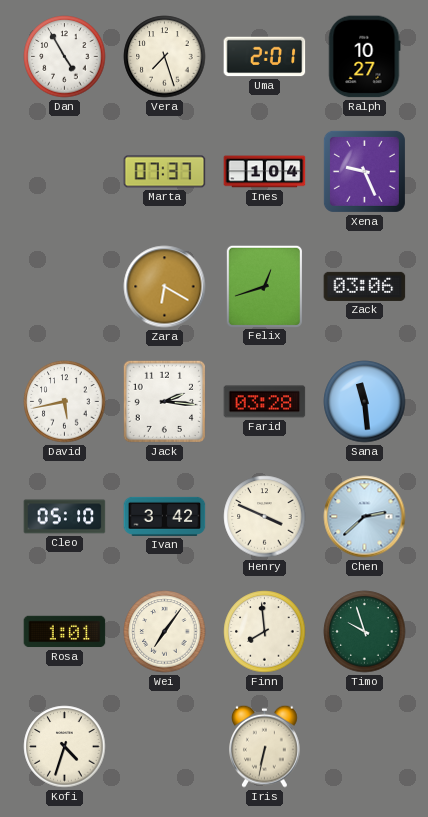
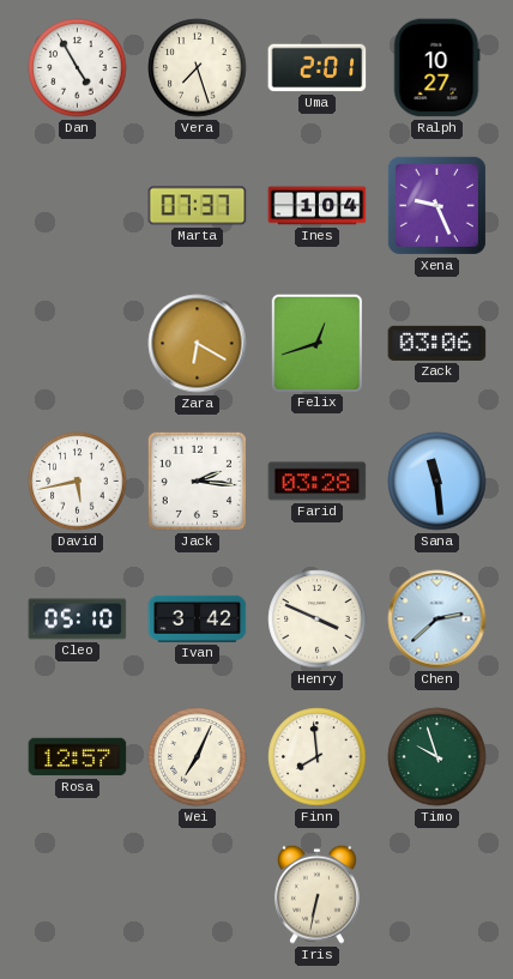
Rosa: 1:01 -> 12:57 (78, 757)
Wei: 7:06 -> 7:04 (198, 757)
Kofi: 4:33 -> none (65, 747)
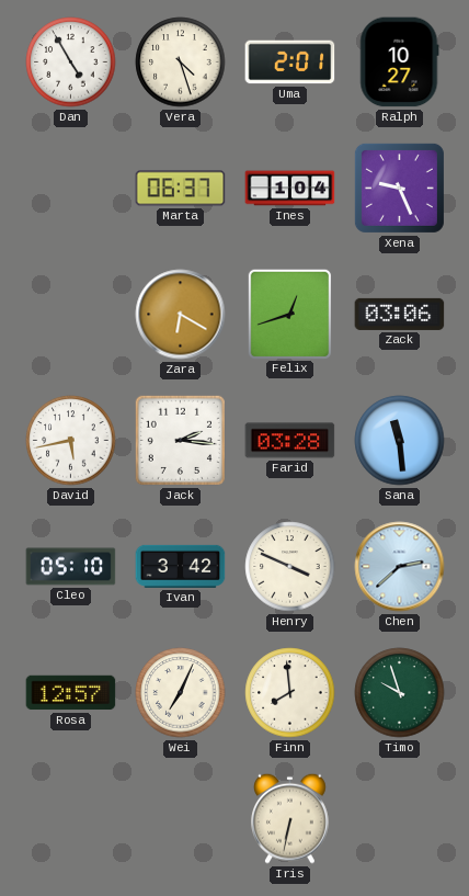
Vera: 7:27 -> 4:27 (181, 63)
Marta: 07:37 -> 06:37 (181, 189)
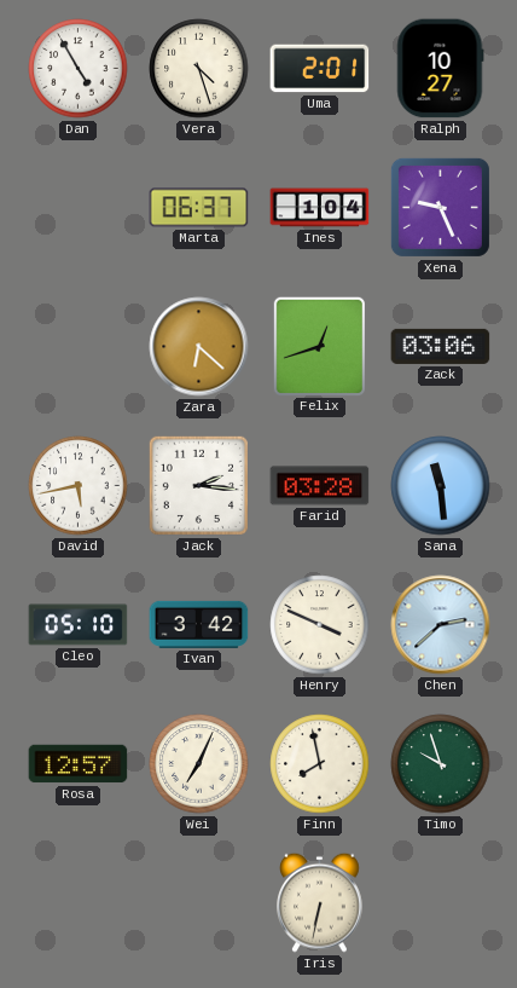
Zara: 6:20 -> 6:22 (199, 347)
Finn: 7:59 -> 7:58 (320, 764)
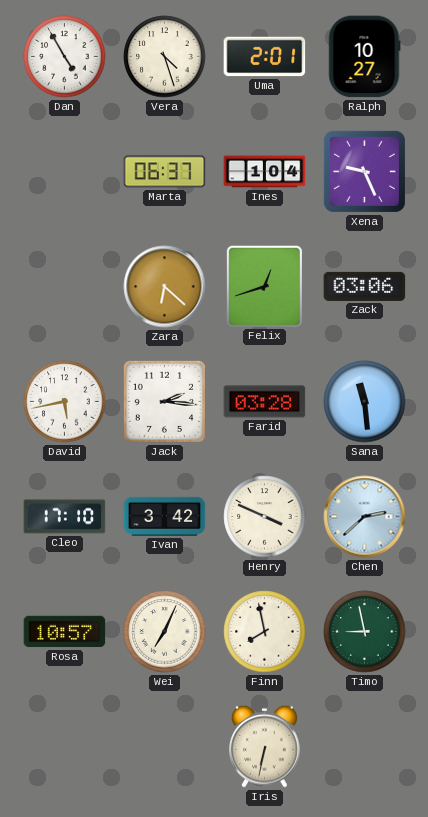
Cleo: 05:10 -> 17:10 (65, 517)
Rosa: 12:57 -> 10:57 (65, 632)
Timo: 9:57 -> 8:58 (365, 632)
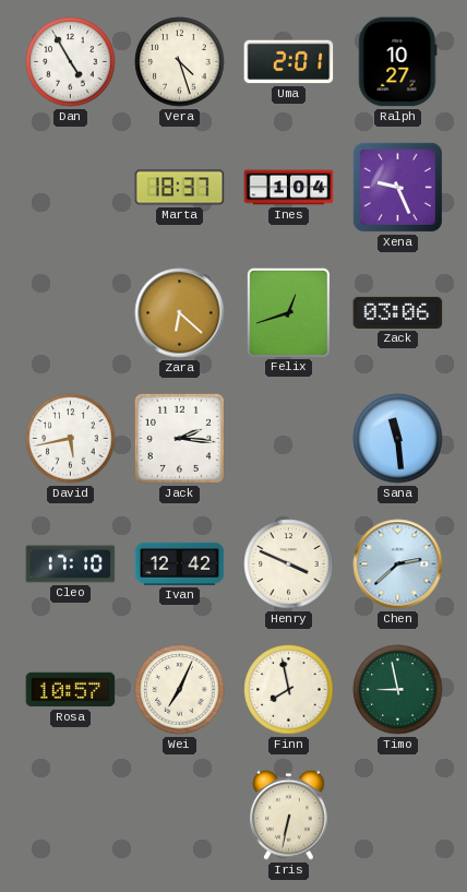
Marta: 06:37 -> 18:37 (180, 188)
Farid: 03:28 -> none (265, 402)
Ivan: 3:42 -> 12:42 (180, 563)
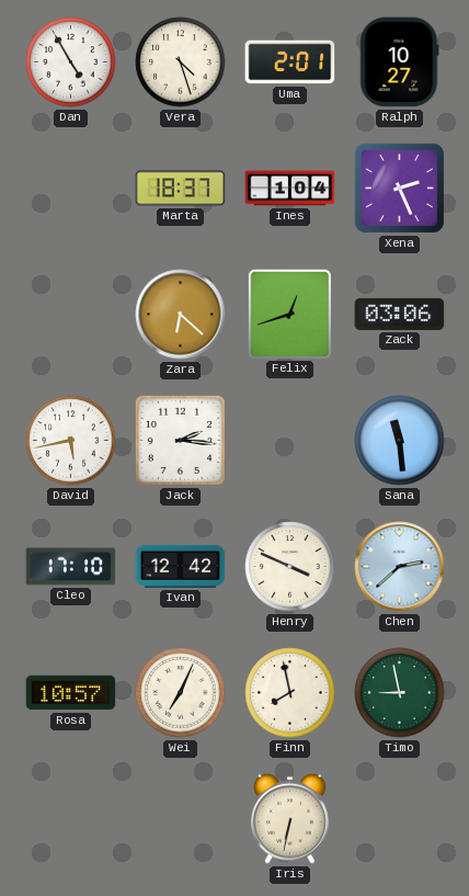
Xena: 9:26 -> 2:26 (399, 188)
